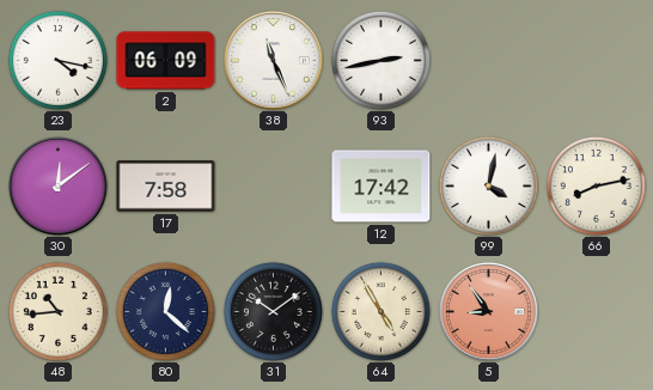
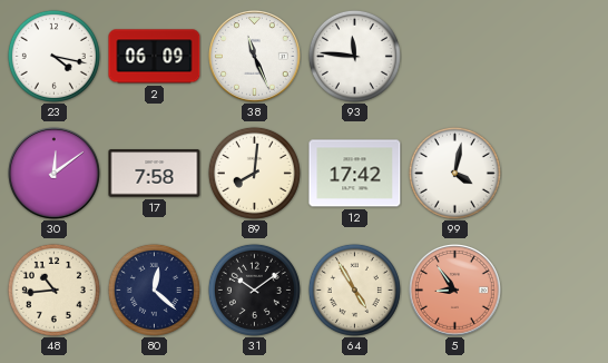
93: 2:43 -> 11:46 (354, 56)
89: none -> 8:01 (254, 173)
66: 8:13 -> none (596, 185)
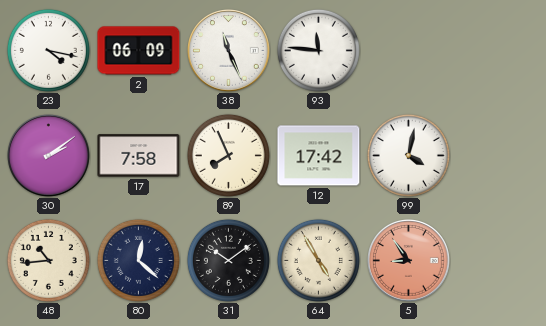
30: 12:09 -> 2:09 (49, 156)
89: 8:01 -> 7:56 (228, 155)
